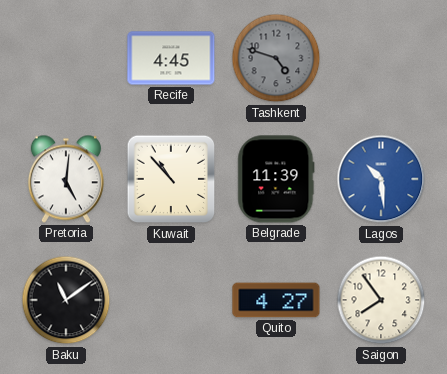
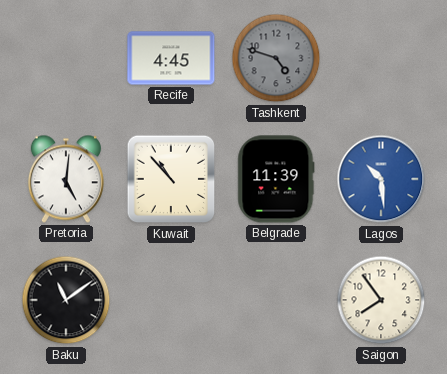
Quito: 4:27 -> none (276, 300)
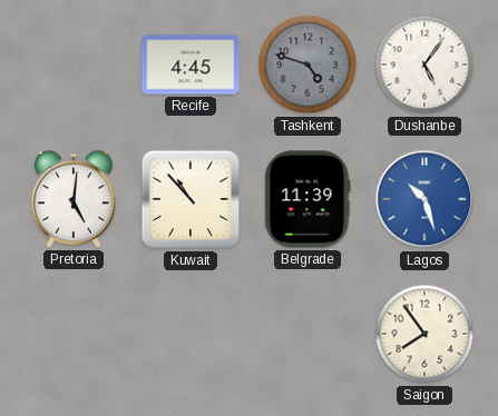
Dushanbe: none -> 5:06 (424, 65)
Lagos: 10:29 -> 10:27 (424, 199)
Baku: 11:09 -> none (66, 300)
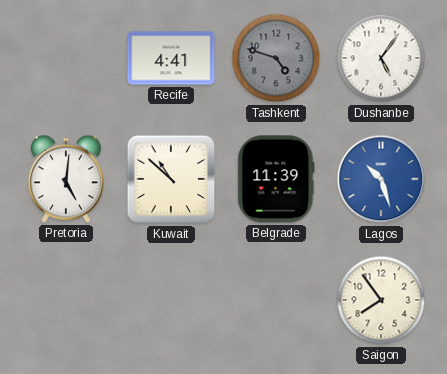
Recife: 4:45 -> 4:41 (171, 58)
Kuwait: 10:53 -> 10:52 (171, 179)
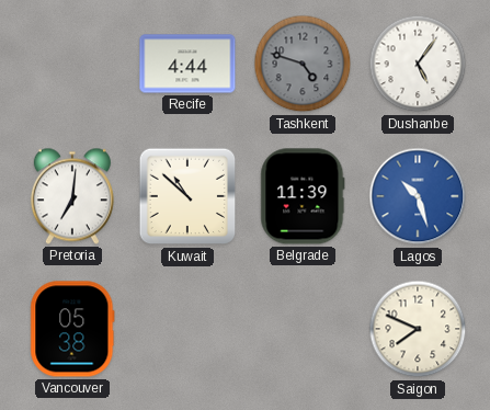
Recife: 4:41 -> 4:44 (187, 64)
Pretoria: 5:01 -> 7:01 (72, 196)
Vancouver: none -> 05:38 (72, 329)
Saigon: 7:54 -> 7:49 (418, 329)
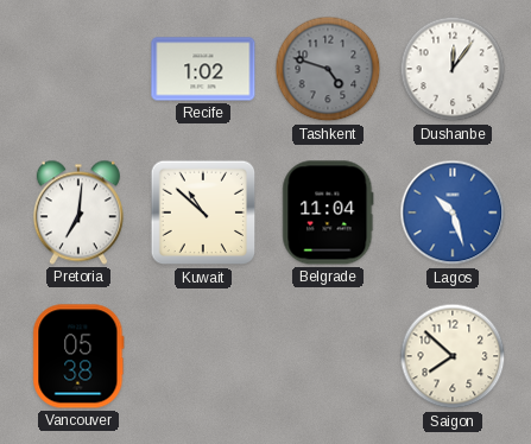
Recife: 4:44 -> 1:02 (203, 69)
Dushanbe: 5:06 -> 12:06 (453, 69)
Belgrade: 11:39 -> 11:04 (328, 213)
Saigon: 7:49 -> 7:52 (453, 356)
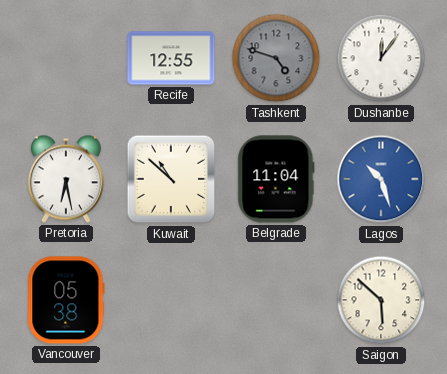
Recife: 1:02 -> 12:55 (171, 58)
Pretoria: 7:01 -> 6:28 (66, 179)
Saigon: 7:52 -> 5:52 (381, 300)
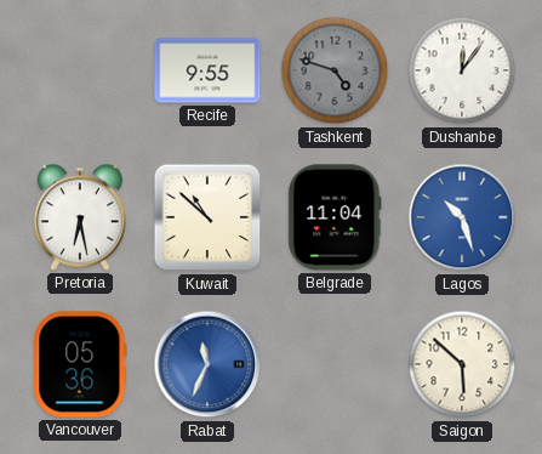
Recife: 12:55 -> 9:55 (207, 70)
Vancouver: 05:38 -> 05:36 (80, 364)
Rabat: none -> 11:34 (207, 364)
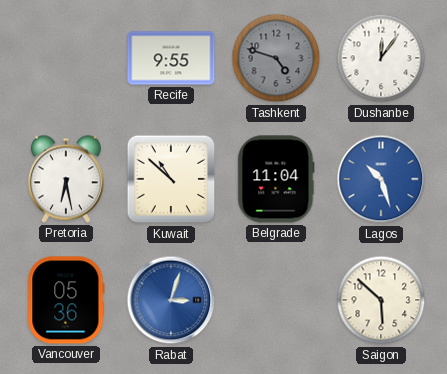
Rabat: 11:34 -> 3:03 (171, 300)
